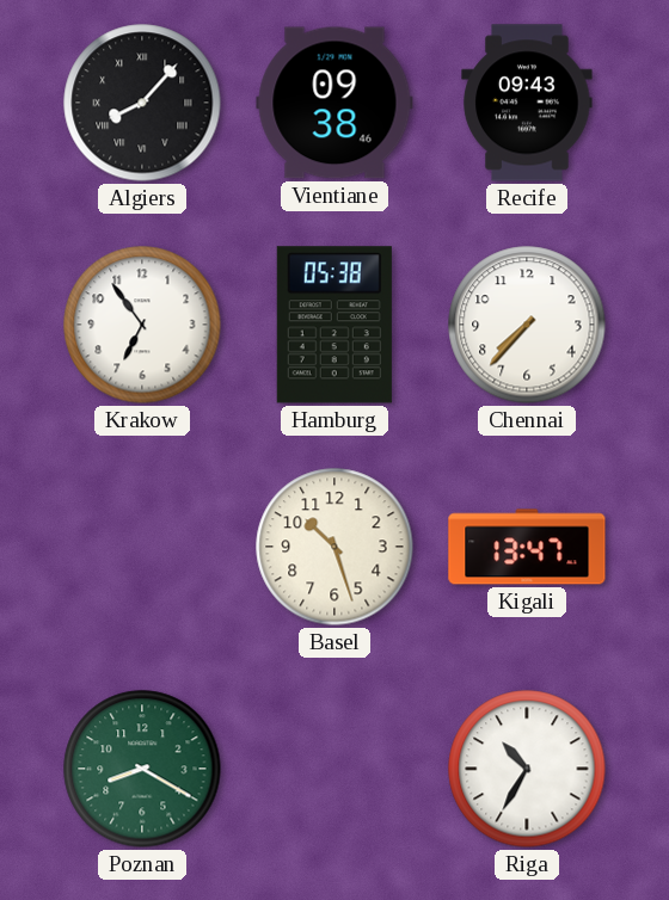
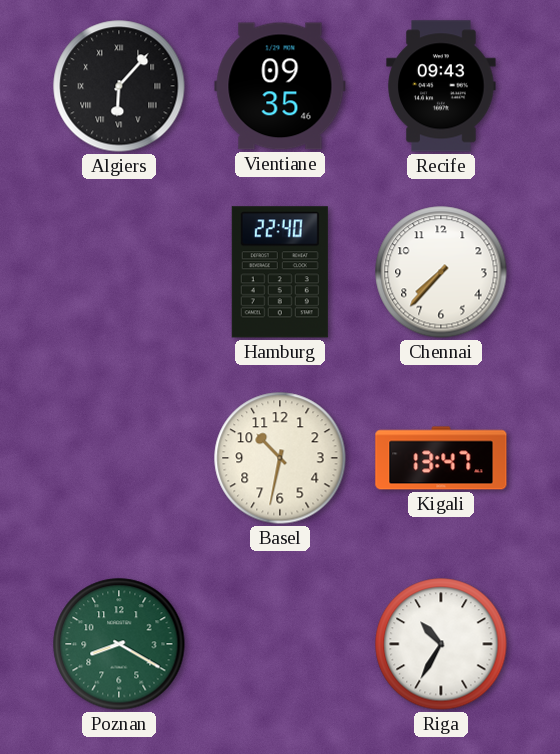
Algiers: 8:07 -> 6:07 (119, 86)
Vientiane: 09:38 -> 09:35 (280, 86)
Krakow: 6:54 -> none (142, 325)
Hamburg: 05:38 -> 22:40 (280, 272)
Basel: 10:27 -> 10:32 (280, 458)
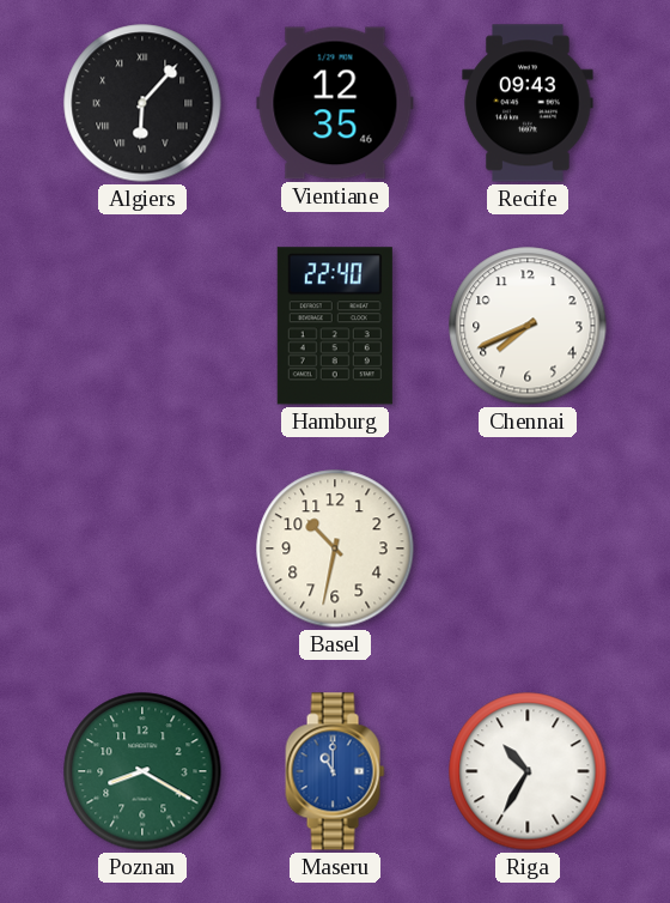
Vientiane: 09:35 -> 12:35 (335, 103)
Chennai: 7:37 -> 7:41 (528, 326)
Kigali: 13:47 -> none (441, 458)
Maseru: none -> 11:00 (335, 771)
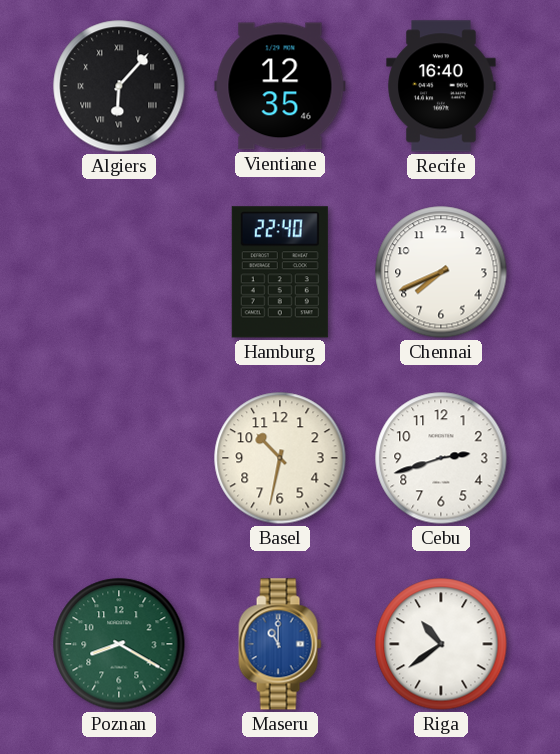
Recife: 09:43 -> 16:40 (441, 86)
Cebu: none -> 2:42 (441, 458)
Riga: 10:35 -> 10:39 (441, 644)
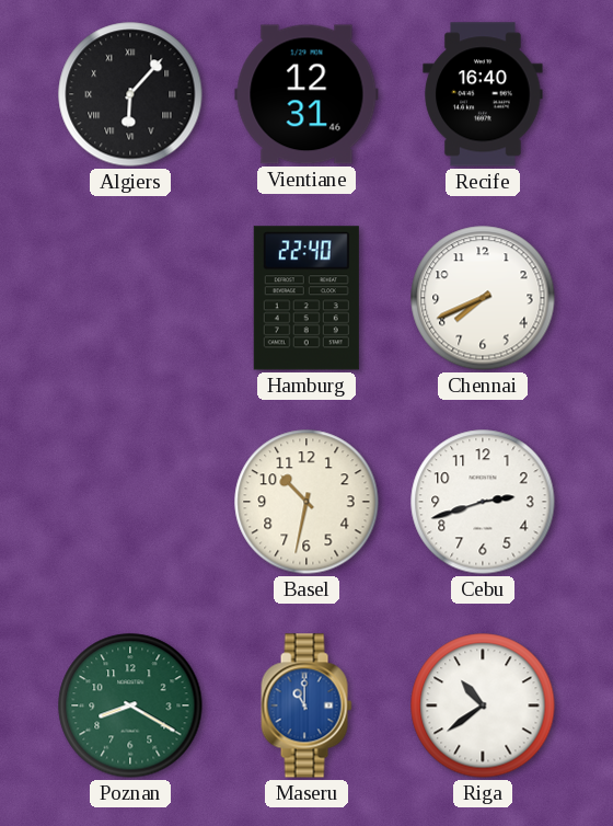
Vientiane: 12:35 -> 12:31 (307, 94)
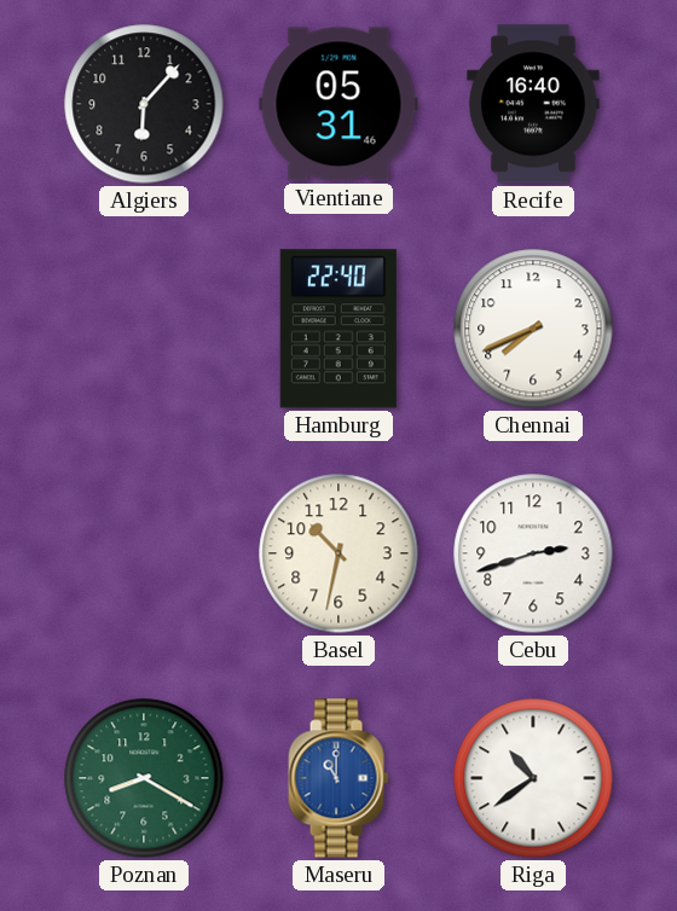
Algiers numerals: Roman -> Arabic (144, 104)
Vientiane: 12:31 -> 05:31 (338, 104)
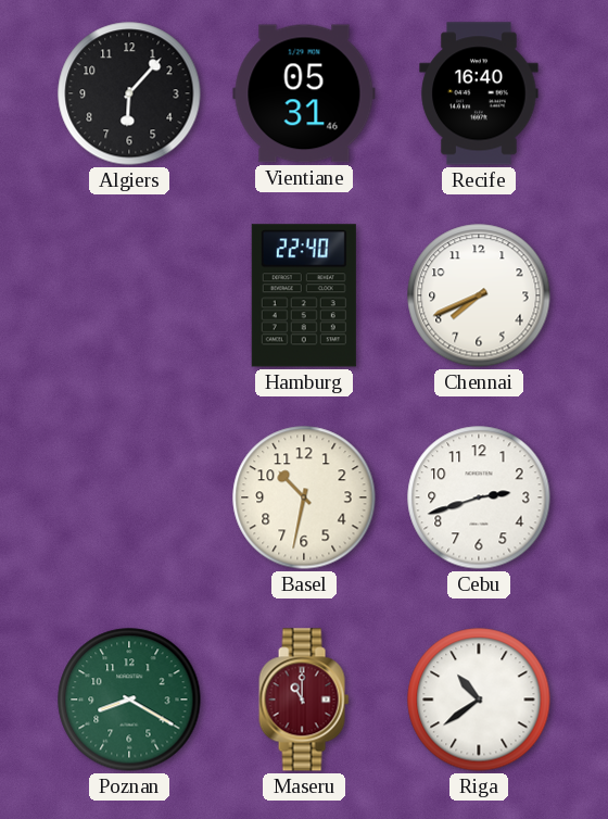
Maseru dial: blue -> burgundy (304, 700)
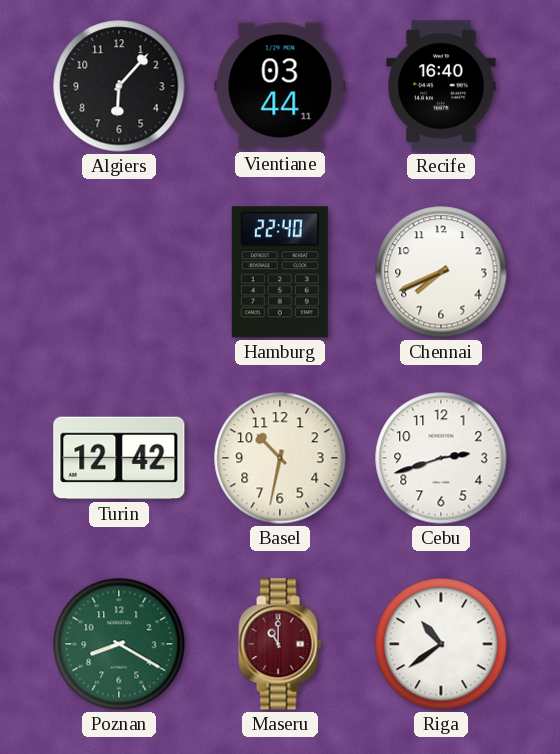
Vientiane: 05:31 -> 03:44 (280, 86)
Turin: none -> 12:42 (119, 458)
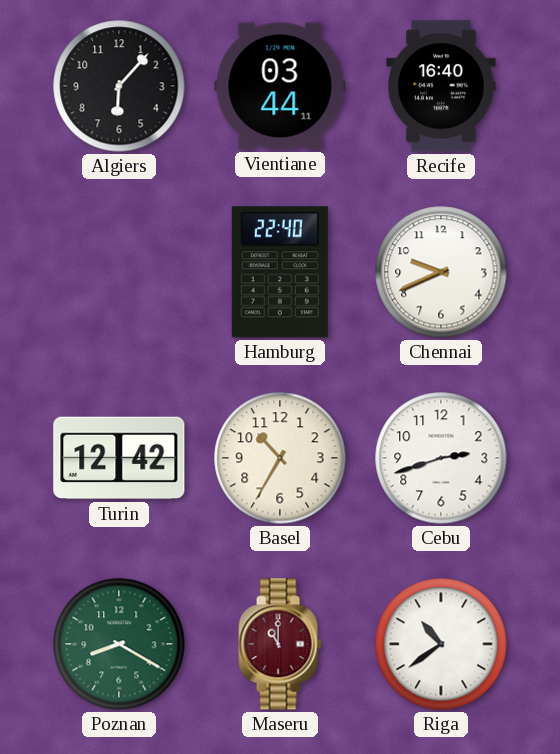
Chennai: 7:41 -> 9:41 (441, 272)
Basel: 10:32 -> 10:35 (280, 458)
